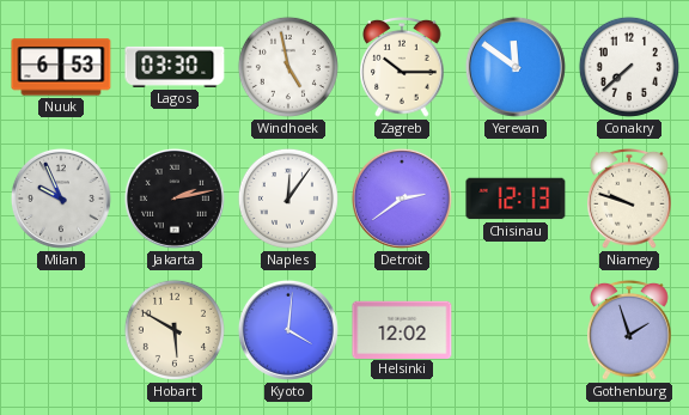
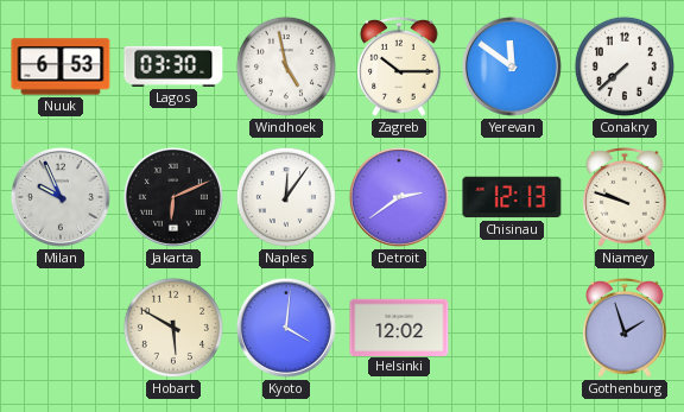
Jakarta: 2:13 -> 6:11 (173, 197)
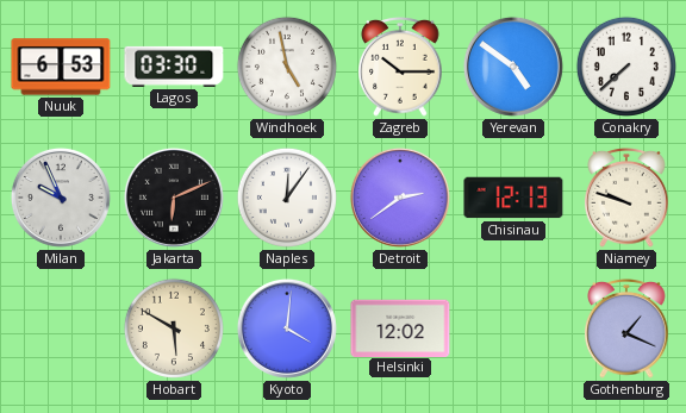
Yerevan: 11:51 -> 4:51 (513, 67)
Gothenburg: 1:57 -> 1:19 (626, 330)
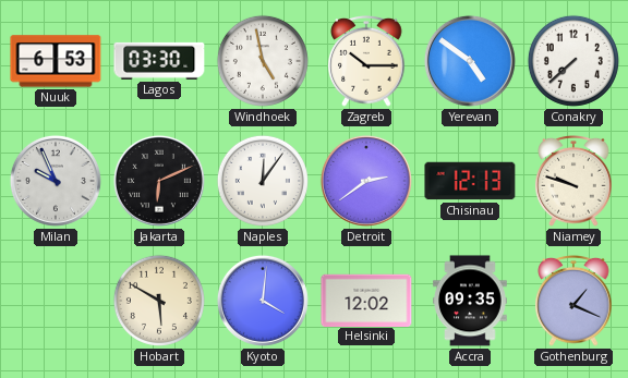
Accra: none -> 09:35 (470, 301)
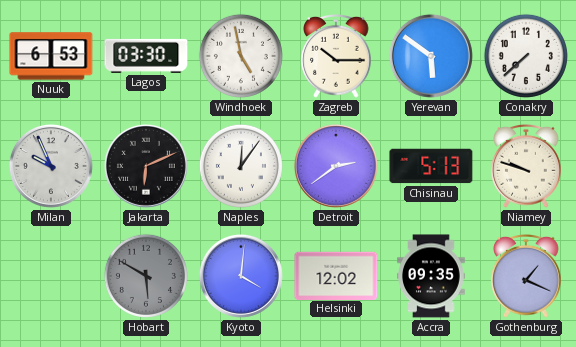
Yerevan: 4:51 -> 5:51 (431, 56)
Chisinau: 12:13 -> 5:13 (431, 166)
Hobart dial: cream -> grey (146, 276)
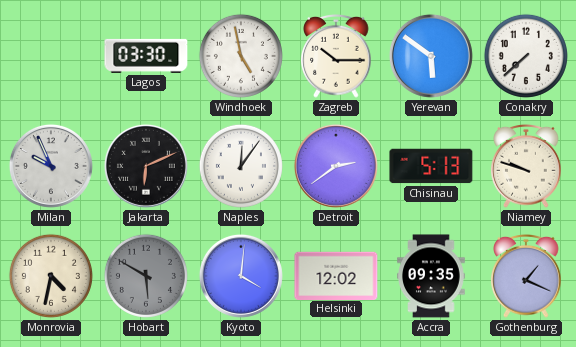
Nuuk: 6:53 -> none (51, 56)
Monrovia: none -> 4:32 (51, 276)
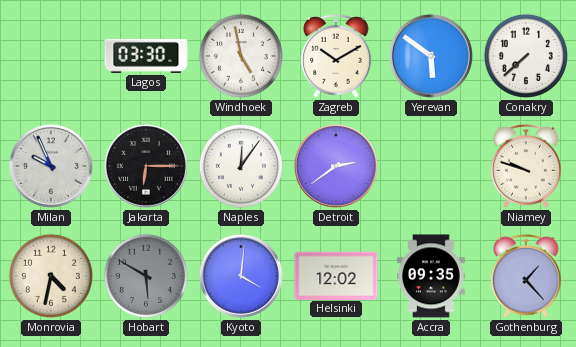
Zagreb: 10:15 -> 10:10 (336, 57)
Jakarta: 6:11 -> 6:15 (146, 166)
Chisinau: 5:13 -> none (431, 166)
Gothenburg: 1:19 -> 1:23 (526, 277)
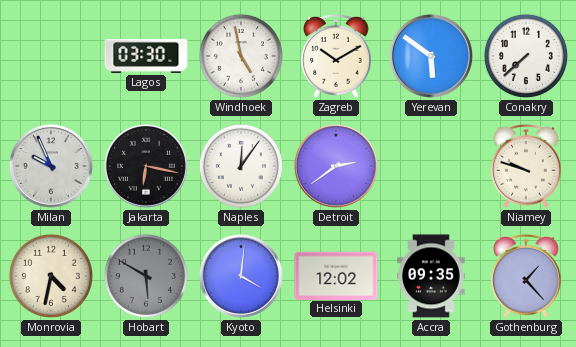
Jakarta: 6:15 -> 6:17 (146, 166)
